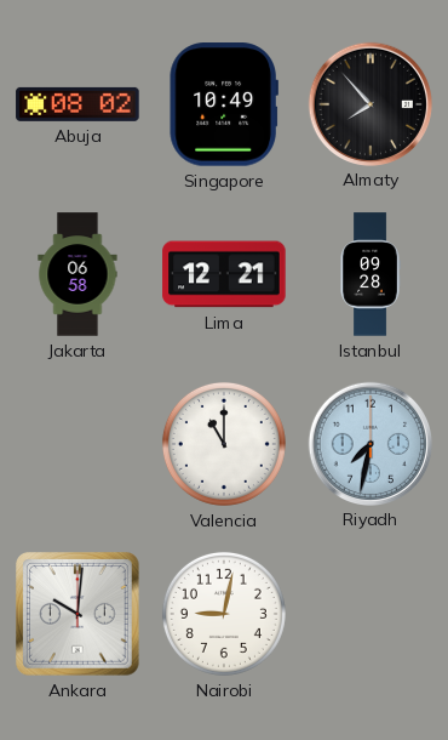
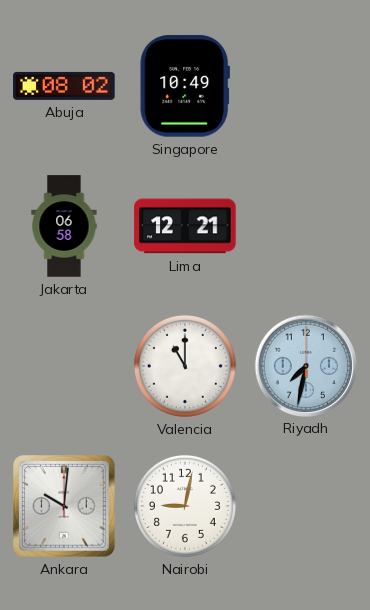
Almaty: 7:53 -> none (369, 103)
Istanbul: 09:28 -> none (371, 274)
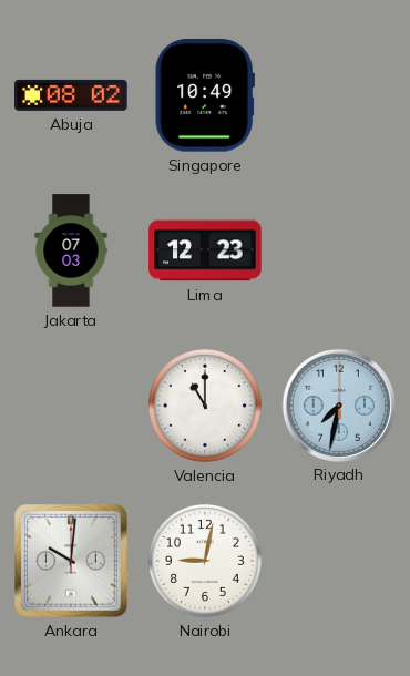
Jakarta: 06:58 -> 07:03 (71, 250)
Lima: 12:21 -> 12:23 (205, 250)
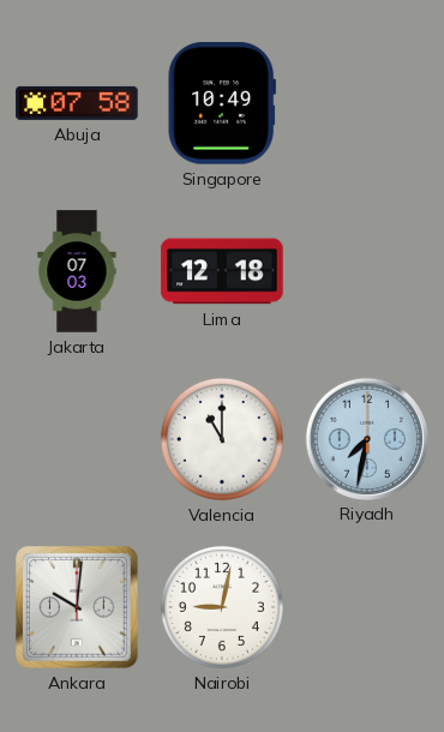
Abuja: 08:02 -> 07:58 (77, 103)
Lima: 12:23 -> 12:18 (222, 271)
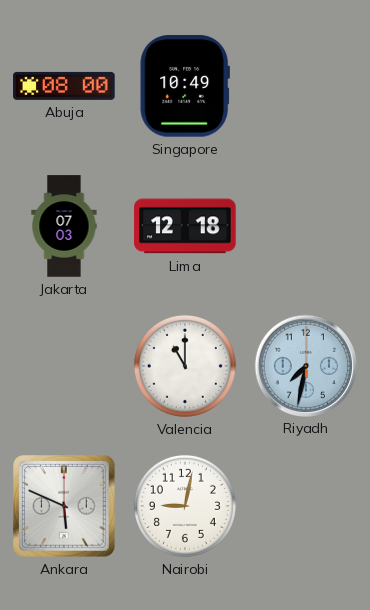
Abuja: 07:58 -> 08:00 (64, 86)
Ankara: 10:01 -> 5:49 (65, 507)
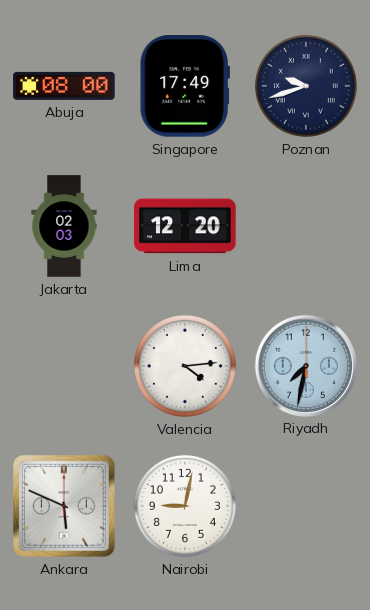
Singapore: 10:49 -> 17:49 (185, 86)
Poznan: none -> 9:42 (306, 86)
Jakarta: 07:03 -> 02:03 (64, 226)
Lima: 12:18 -> 12:20 (185, 226)
Valencia: 11:00 -> 4:14 (185, 366)
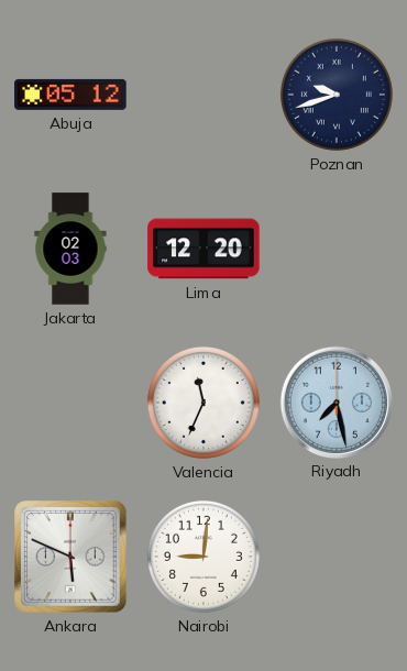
Abuja: 08:00 -> 05:12 (70, 95)
Singapore: 17:49 -> none (185, 86)
Valencia: 4:14 -> 11:34 (204, 403)
Riyadh: 7:32 -> 7:28 (335, 402)
Nairobi: 9:02 -> 9:01 (204, 557)
